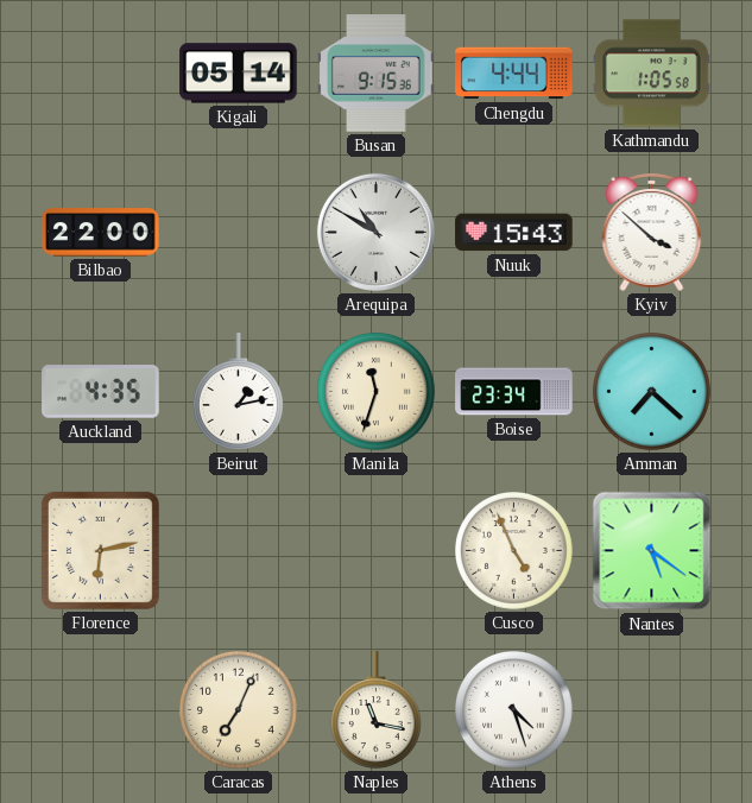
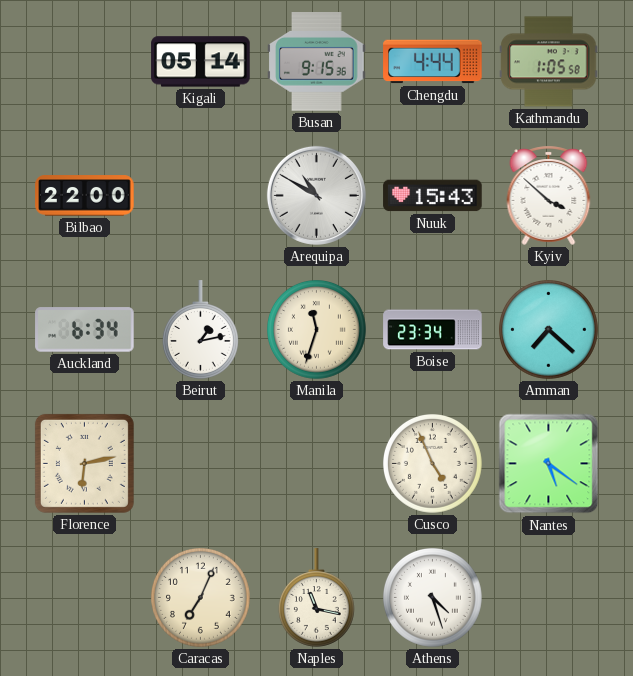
Auckland: 4:35 -> 6:34 (85, 330)
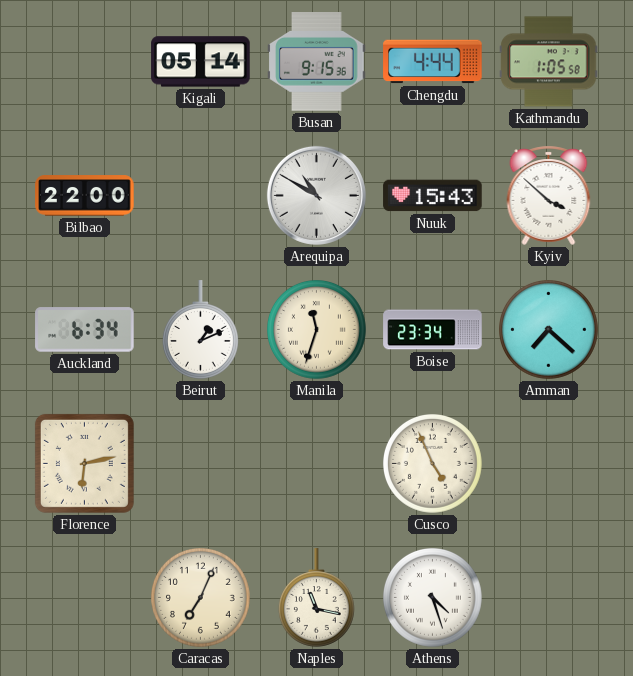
Beirut: 1:13 -> 1:11 (200, 330)
Nantes: 5:21 -> none (549, 464)
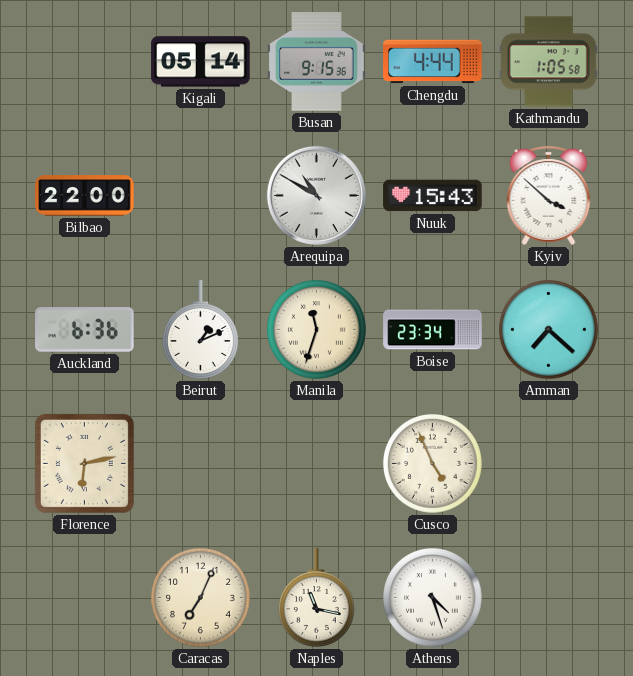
Auckland: 6:34 -> 6:36 (85, 330)
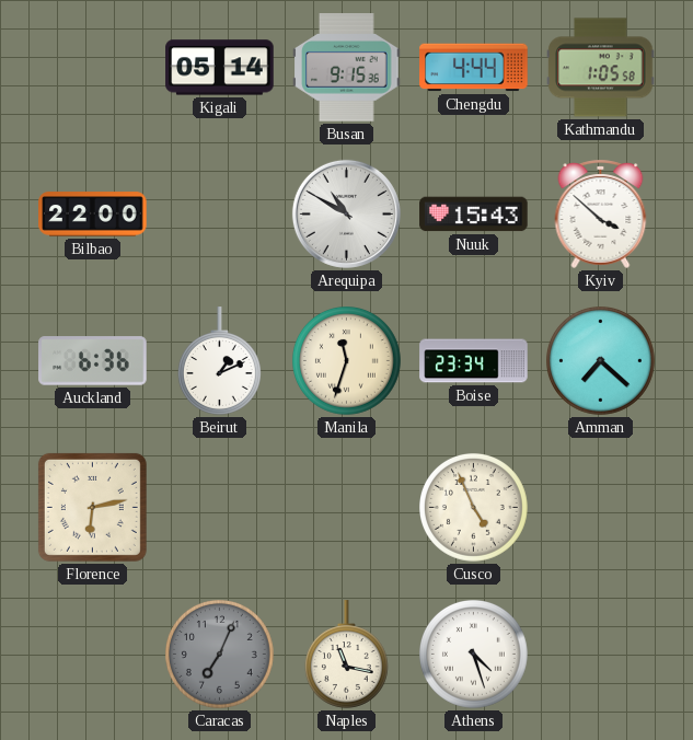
Caracas dial: cream -> grey (220, 655)
